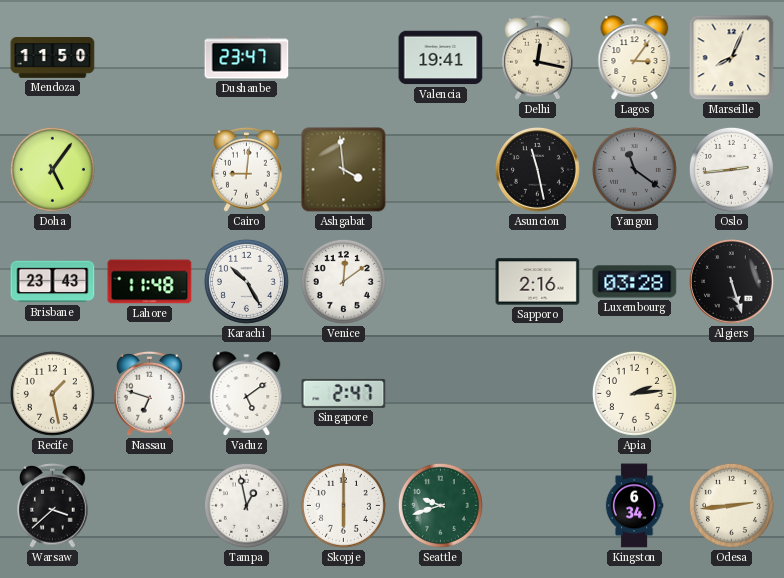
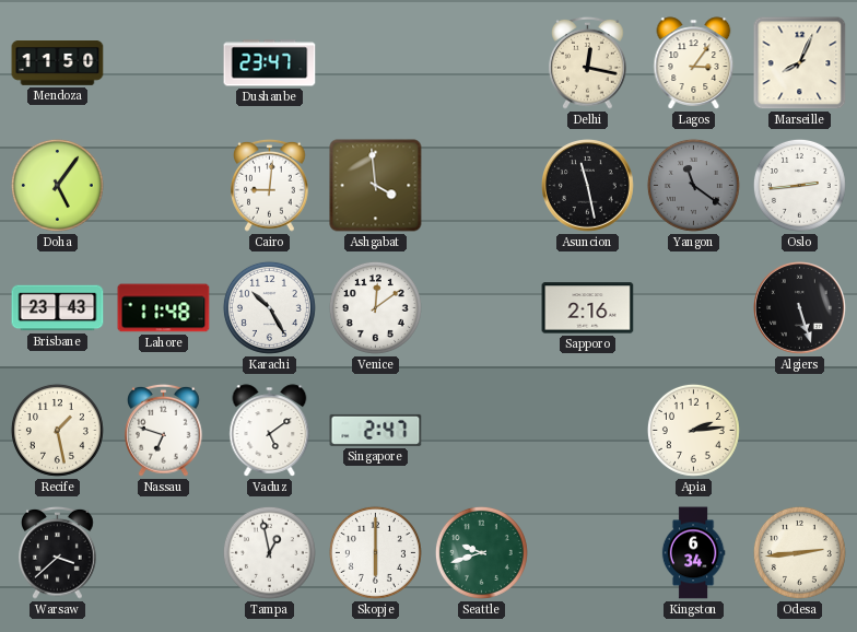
Valencia: 19:41 -> none (441, 58)
Luxembourg: 03:28 -> none (635, 282)
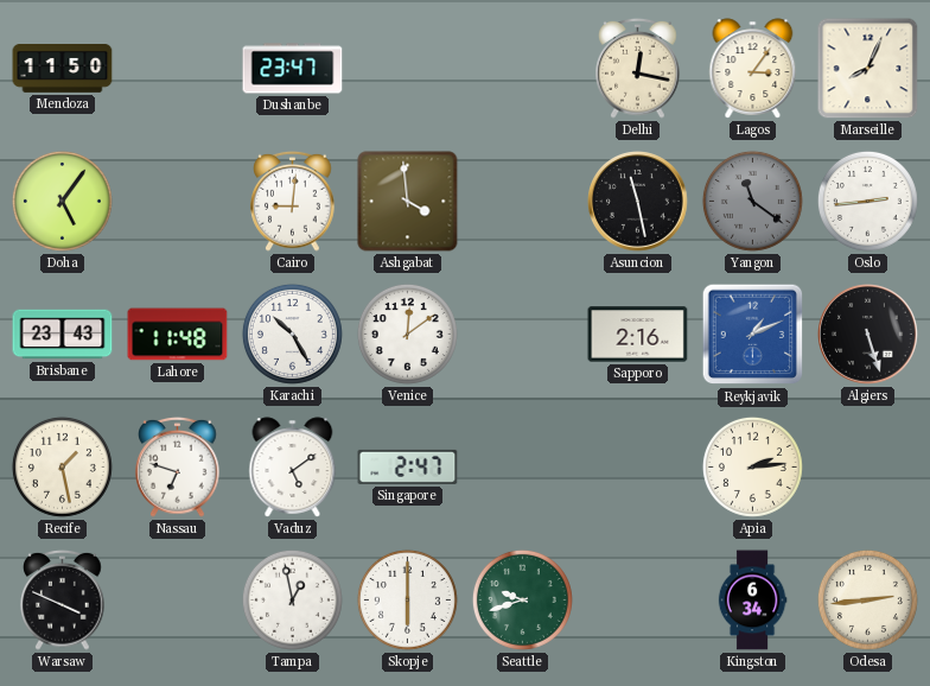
Reykjavik: none -> 1:11 (753, 335)
Warsaw: 3:38 -> 3:49 (63, 599)
